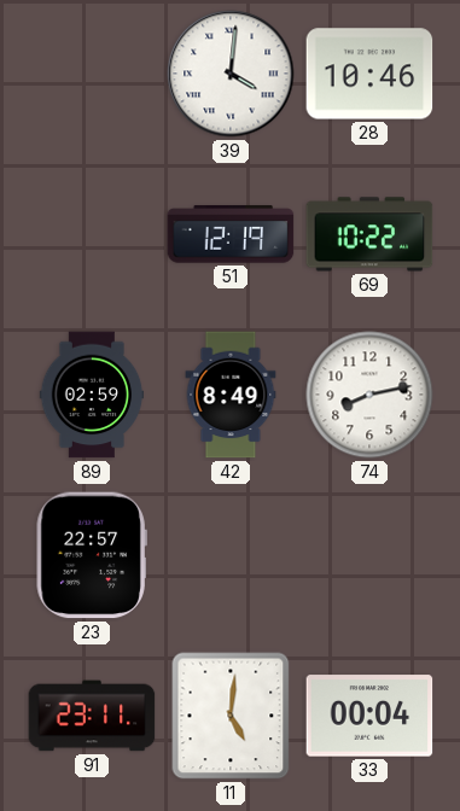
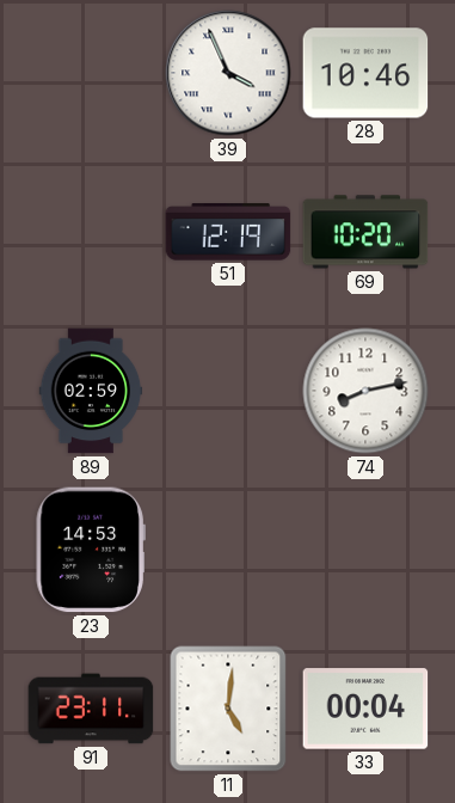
39: 4:01 -> 3:56 (228, 73)
69: 10:22 -> 10:20 (365, 232)
42: 8:49 -> none (231, 395)
23: 22:57 -> 14:53 (91, 550)
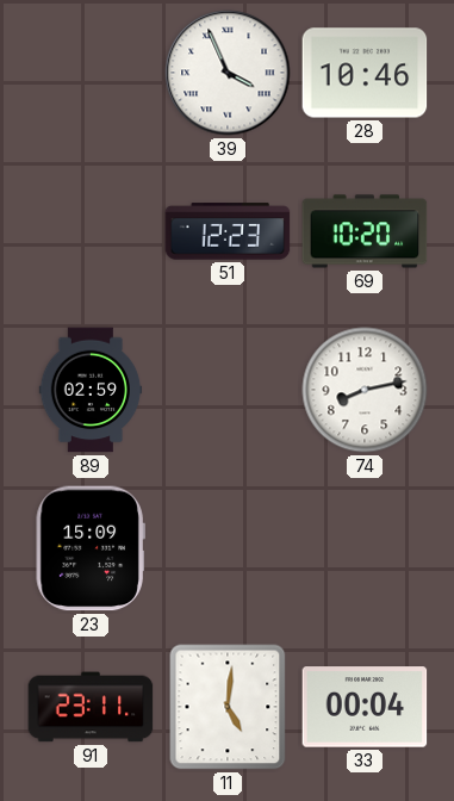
51: 12:19 -> 12:23 (228, 231)
23: 14:53 -> 15:09 (91, 548)
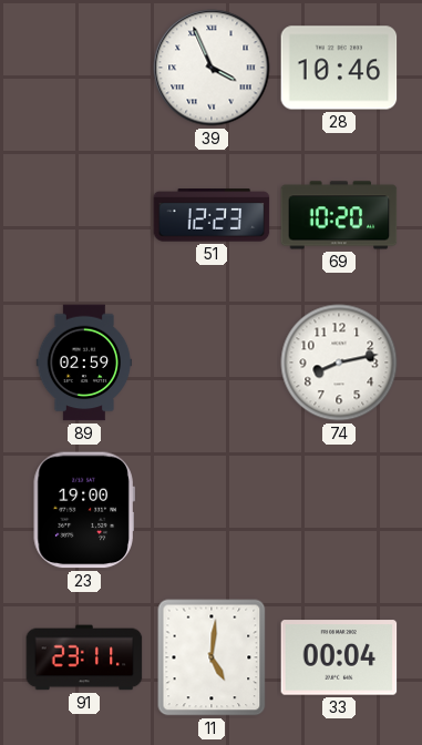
23: 15:09 -> 19:00 (84, 510)
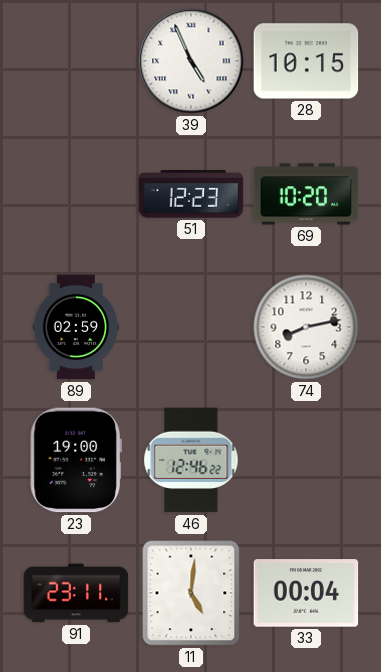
39: 3:56 -> 4:56 (191, 61)
28: 10:46 -> 10:15 (306, 61)
46: none -> 12:46 (191, 460)
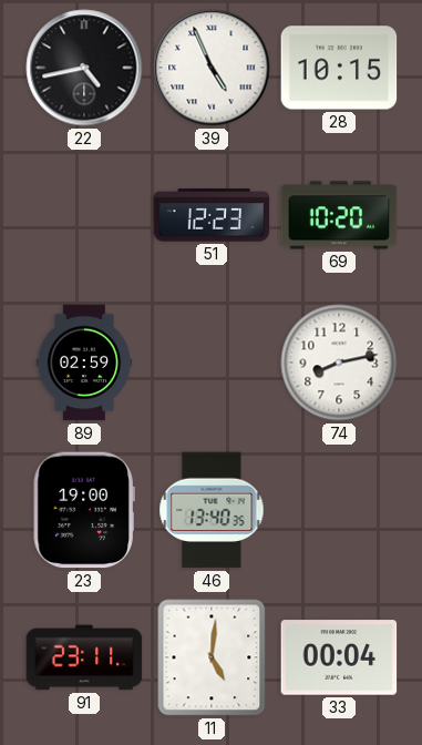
22: none -> 4:43 (84, 68)
46: 12:46 -> 13:40 (212, 510)
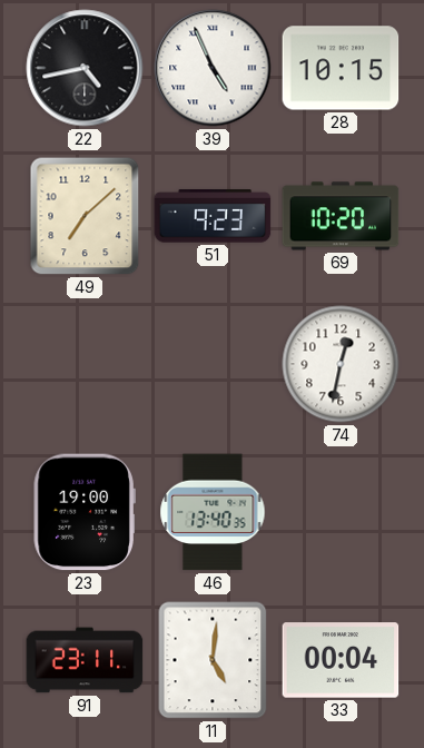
49: none -> 7:08 (85, 216)
51: 12:23 -> 9:23 (213, 216)
89: 02:59 -> none (84, 363)
74: 8:13 -> 12:32 (341, 364)
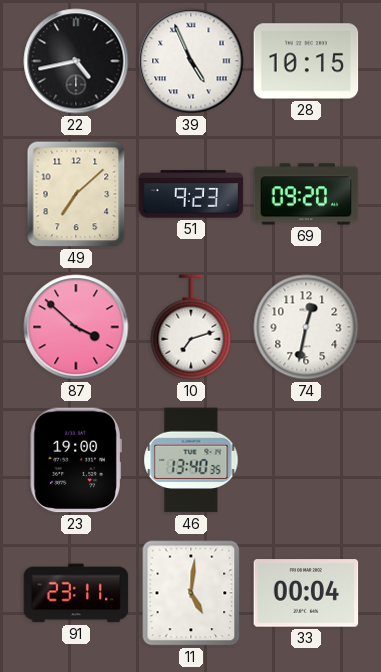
69: 10:20 -> 09:20 (306, 194)
87: none -> 3:52 (76, 327)
10: none -> 7:12 (191, 327)
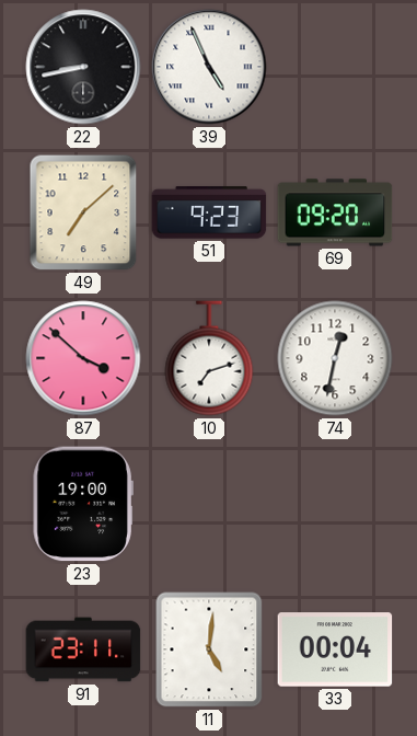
22: 4:43 -> 8:43 (83, 67)
28: 10:15 -> none (306, 61)
46: 13:40 -> none (191, 460)
